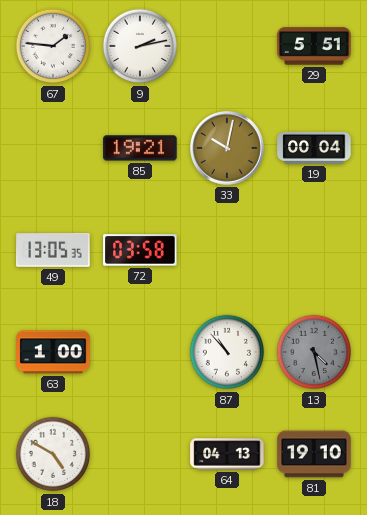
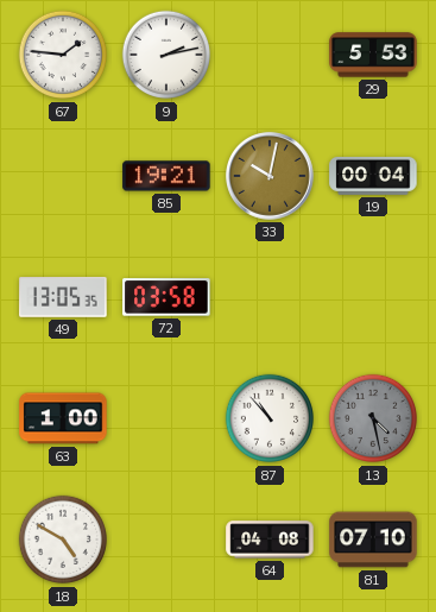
29: 5:51 -> 5:53 (373, 55)
64: 04:13 -> 04:08 (270, 540)
81: 19:10 -> 07:10 (373, 540)
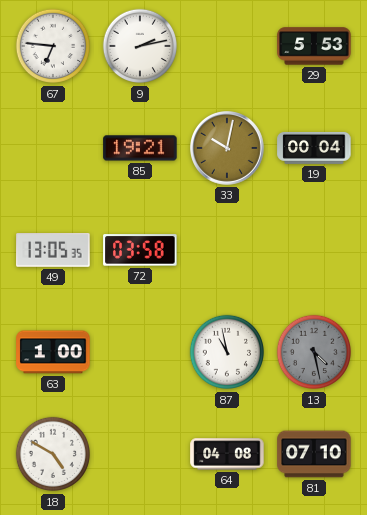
67: 1:46 -> 6:46 (53, 46)
87: 10:53 -> 10:58 (227, 352)
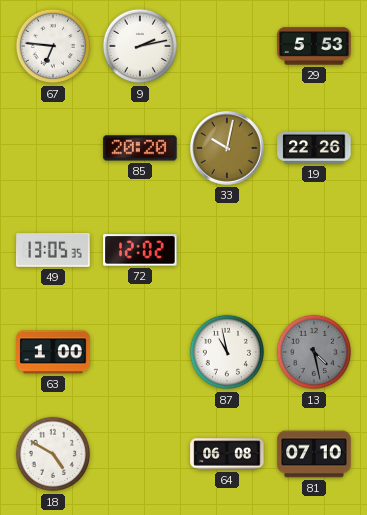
85: 19:21 -> 20:20 (140, 148)
19: 00:04 -> 22:26 (314, 148)
72: 03:58 -> 12:02 (140, 250)
64: 04:08 -> 06:08 (227, 454)
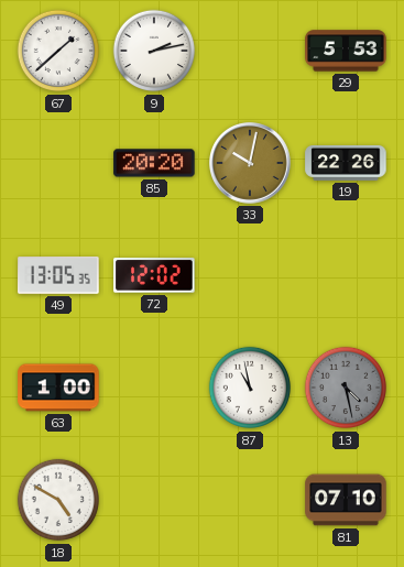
67: 6:46 -> 1:38 (58, 51)
64: 06:08 -> none (227, 454)
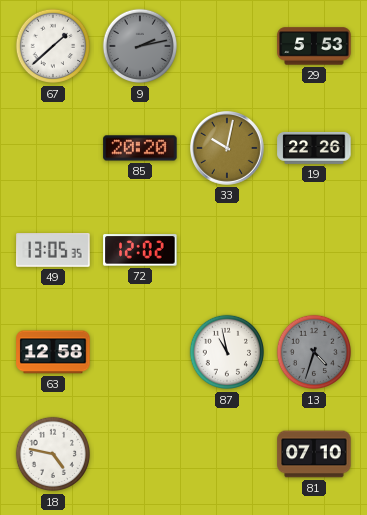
9 dial: white -> grey (140, 46)
63: 1:00 -> 12:58 (53, 352)
13: 4:28 -> 4:33 (314, 352)
18: 4:50 -> 4:47 (53, 454)
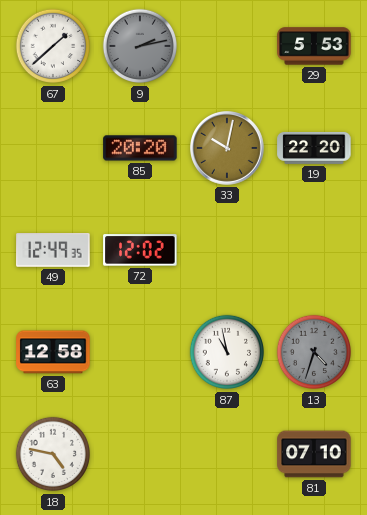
19: 22:26 -> 22:20 (314, 148)
49: 13:05 -> 12:49 (53, 250)
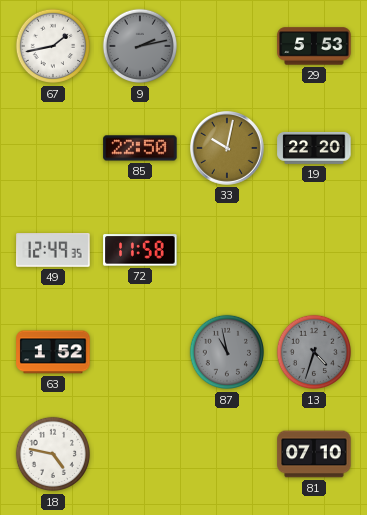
67: 1:38 -> 1:43 (53, 46)
85: 20:20 -> 22:50 (140, 148)
72: 12:02 -> 11:58 (140, 250)
63: 12:58 -> 1:52 (53, 352)
87 dial: white -> grey (227, 352)
